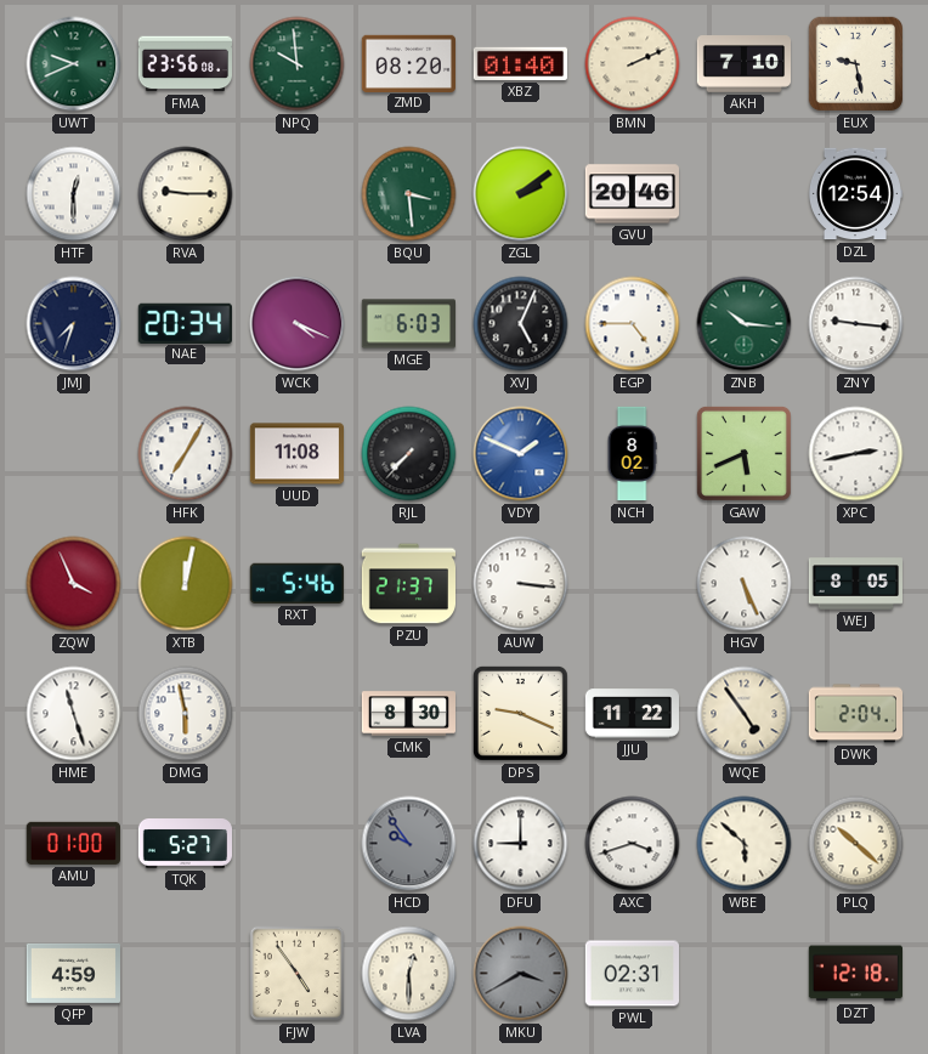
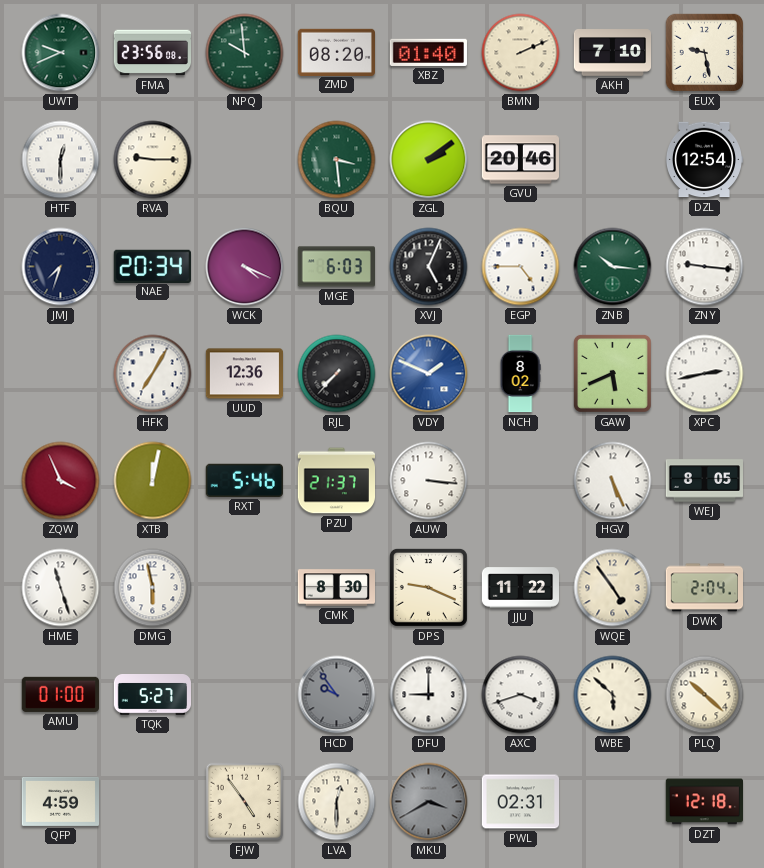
UUD: 11:08 -> 12:36 (244, 374)
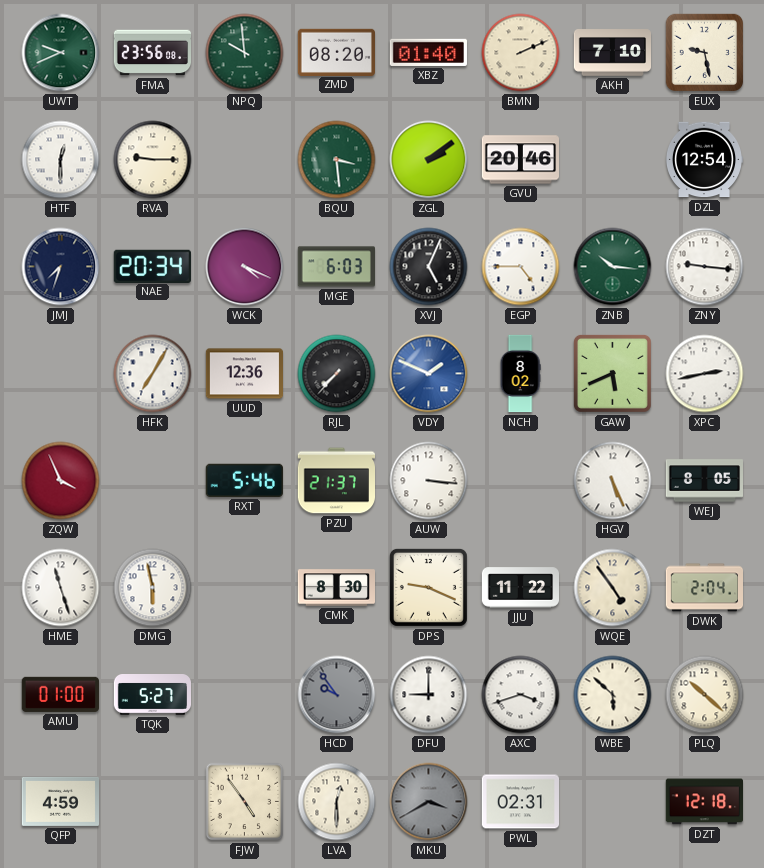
XTB: 12:02 -> none (153, 481)
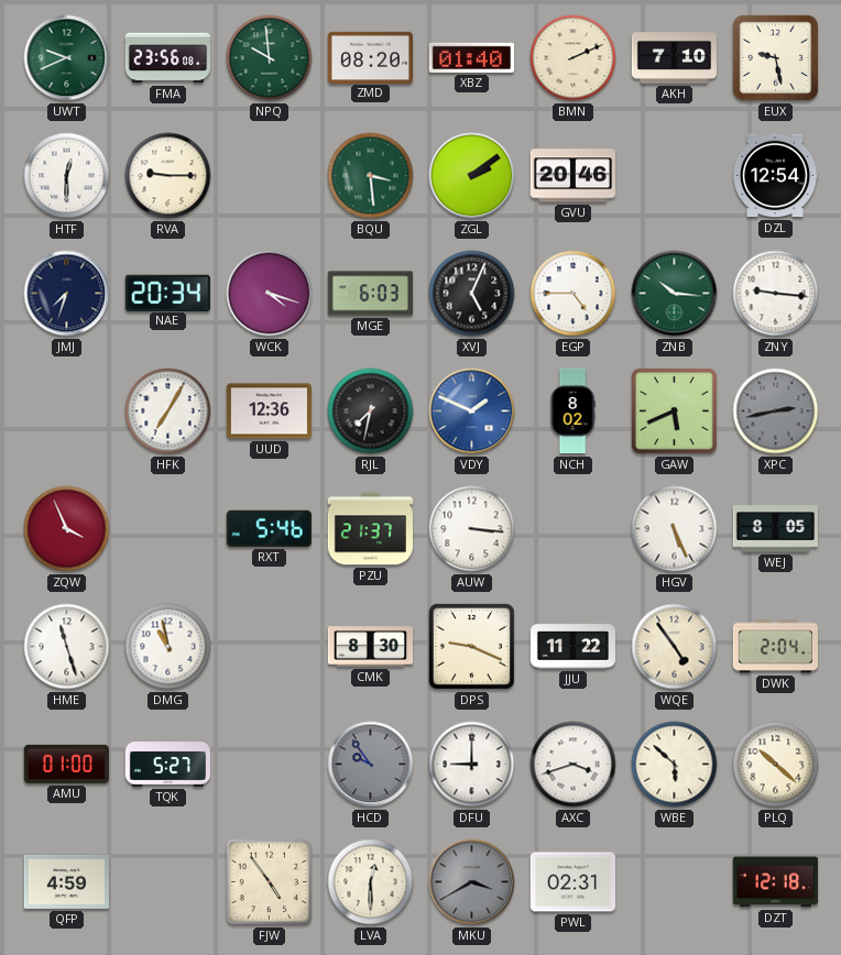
WCK: 4:19 -> 4:18 (270, 294)
RJL: 7:37 -> 7:32 (371, 411)
XPC dial: white -> grey (776, 411)
DMG: 5:58 -> 10:58 (168, 647)
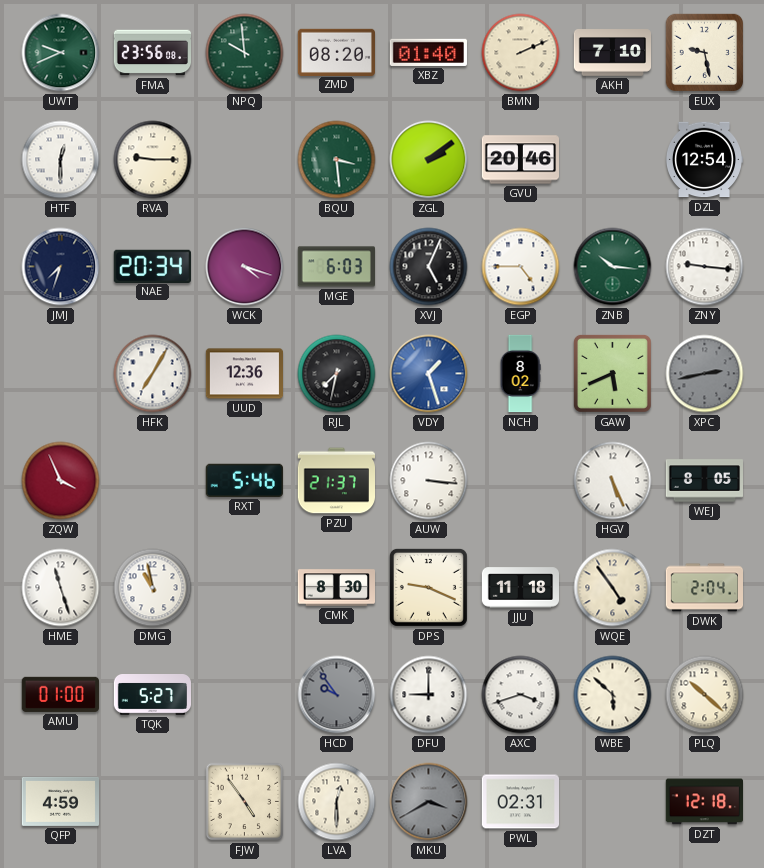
VDY: 1:49 -> 1:27 (429, 374)
JJU: 11:22 -> 11:18 (520, 588)
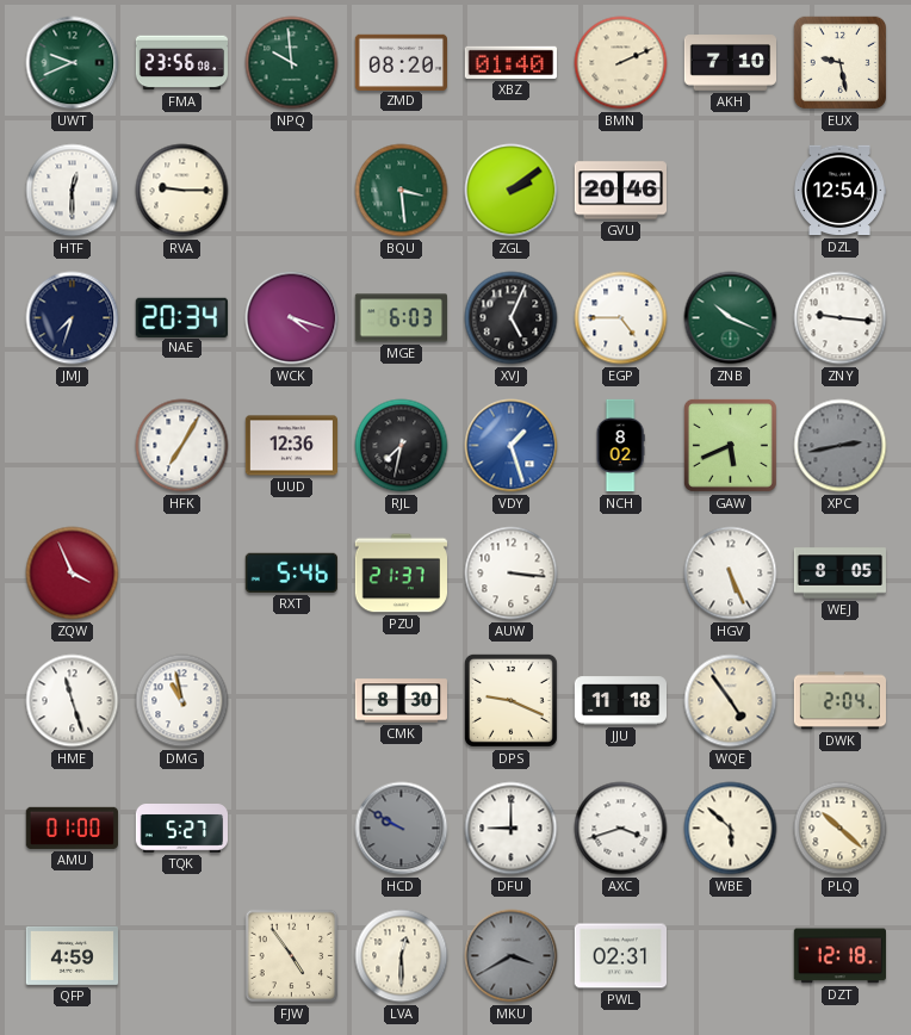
ZNB: 10:16 -> 10:19 (731, 318)
HCD: 9:54 -> 9:50 (402, 829)
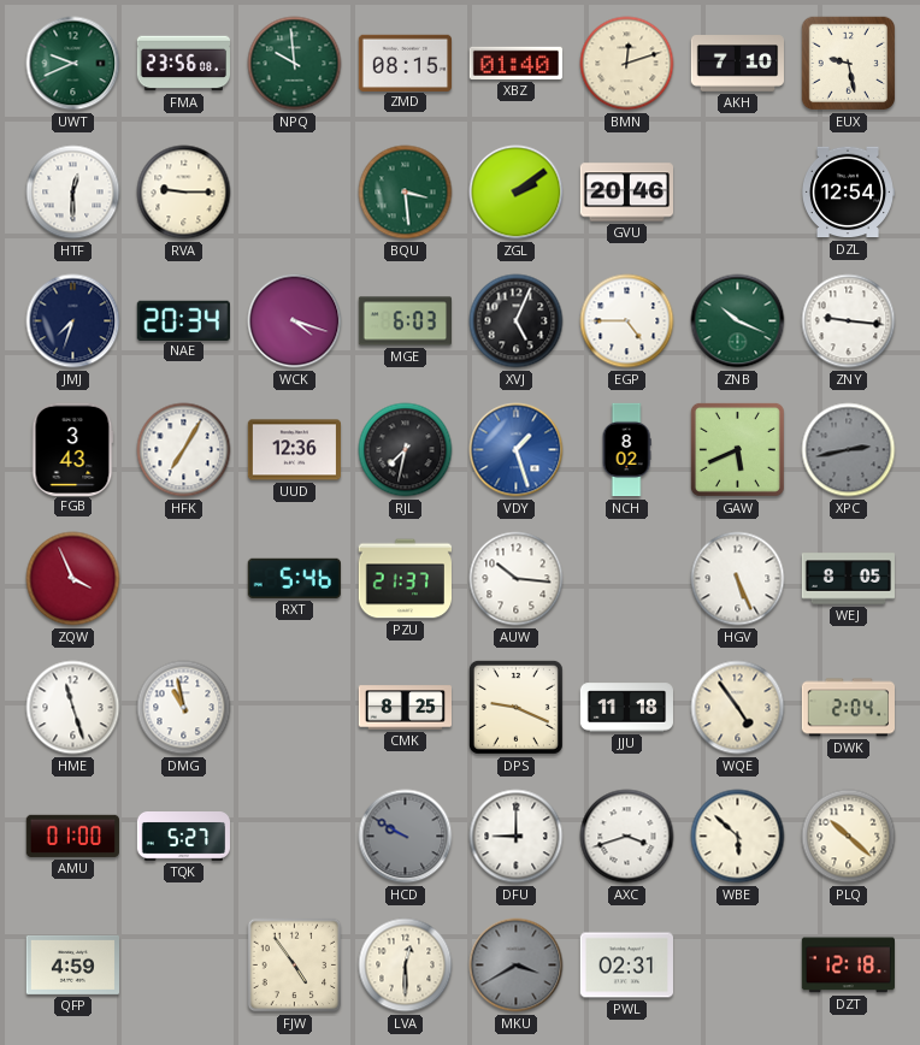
ZMD: 08:20 -> 08:15 (405, 63)
BMN: 2:11 -> 12:12 (627, 64)
FGB: none -> 3:43 (72, 449)
AUW: 3:16 -> 10:16 (517, 579)
CMK: 8:30 -> 8:25 (405, 708)
